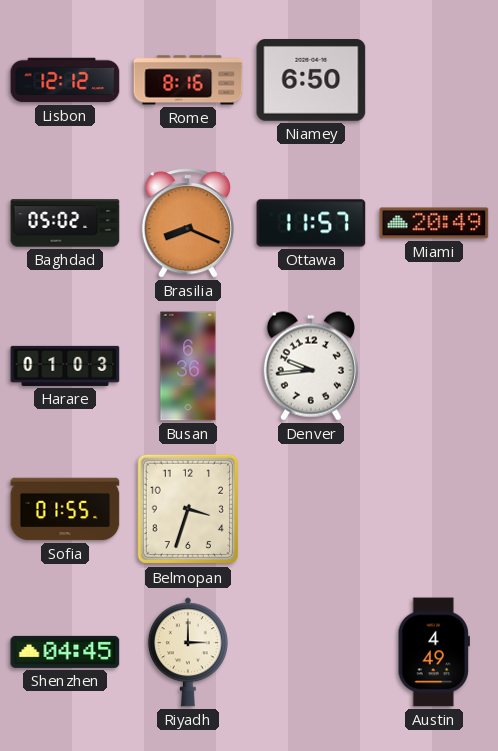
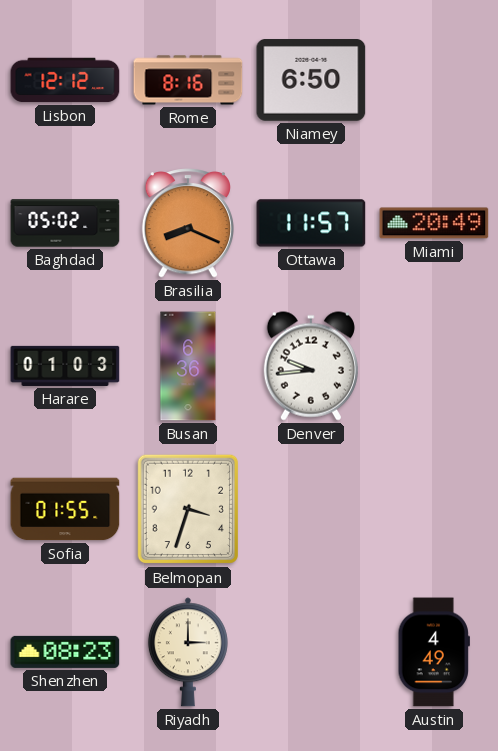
Shenzhen: 04:45 -> 08:23 (65, 652)
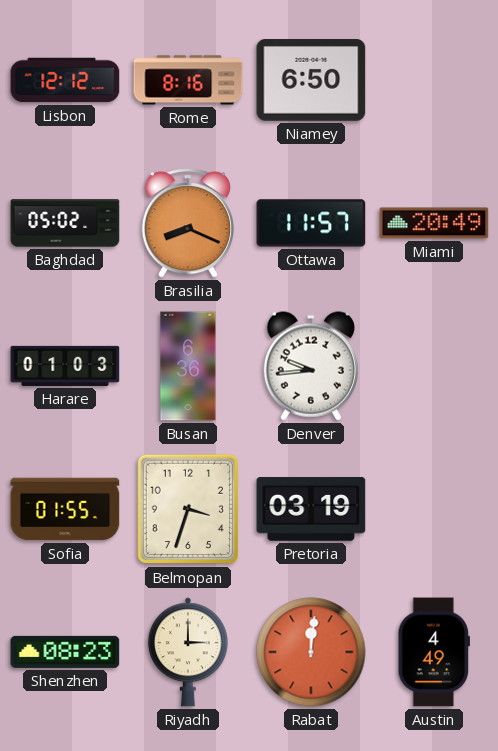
Pretoria: none -> 03:19 (311, 509)
Rabat: none -> 12:01 (311, 652)
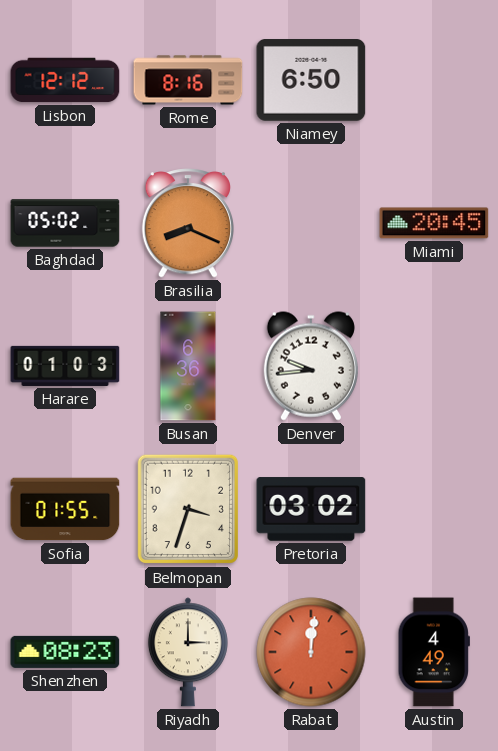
Ottawa: 11:57 -> none (311, 223)
Miami: 20:49 -> 20:45 (434, 223)
Pretoria: 03:19 -> 03:02 (311, 509)
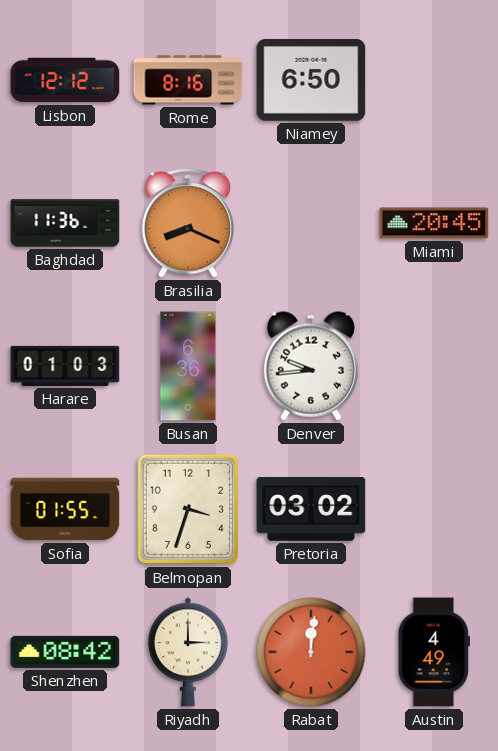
Baghdad: 05:02 -> 11:36 (65, 223)
Shenzhen: 08:23 -> 08:42 (65, 652)
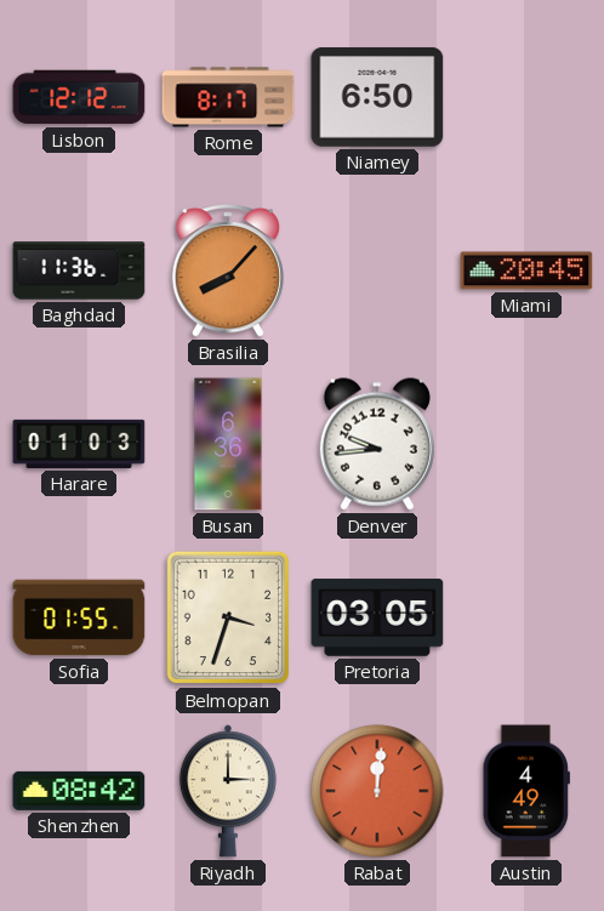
Rome: 8:16 -> 8:17 (228, 97)
Brasilia: 8:19 -> 8:07 (227, 271)
Pretoria: 03:02 -> 03:05 (377, 617)
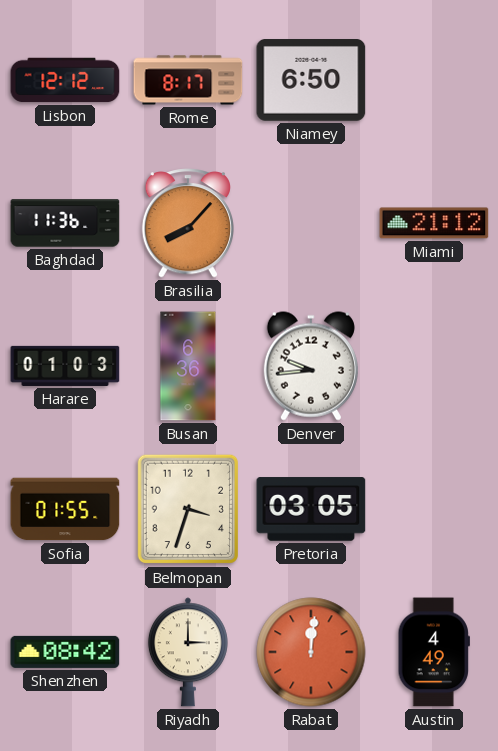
Miami: 20:45 -> 21:12 (434, 223)
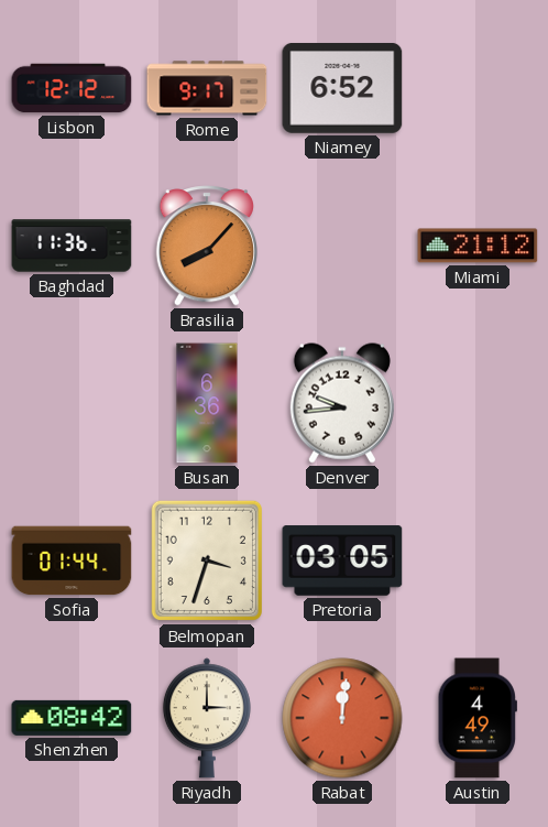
Rome: 8:17 -> 9:17 (207, 88)
Niamey: 6:50 -> 6:52 (342, 89)
Harare: 01:03 -> none (65, 366)
Sofia: 01:55 -> 01:44 (72, 561)
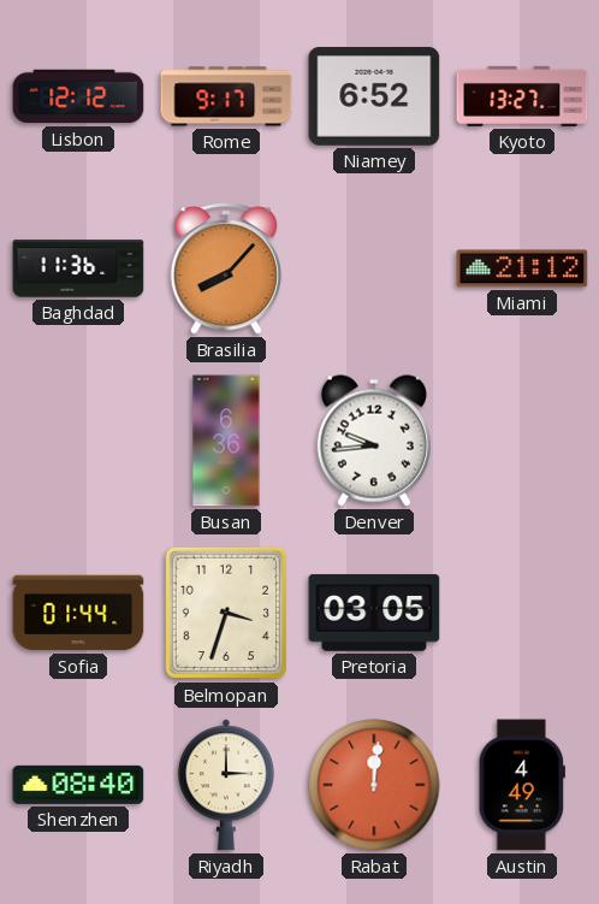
Kyoto: none -> 13:27 (522, 96)
Shenzhen: 08:42 -> 08:40 (78, 785)
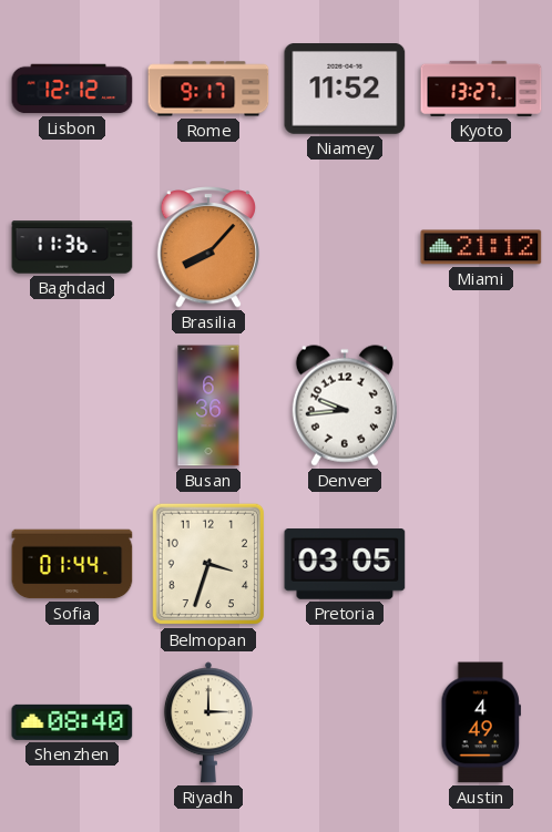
Niamey: 6:52 -> 11:52 (345, 90)
Rabat: 12:01 -> none (374, 785)
